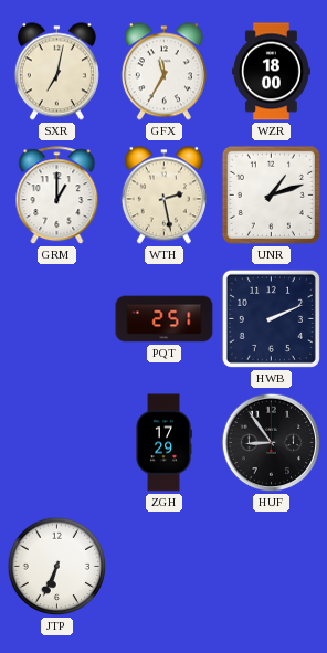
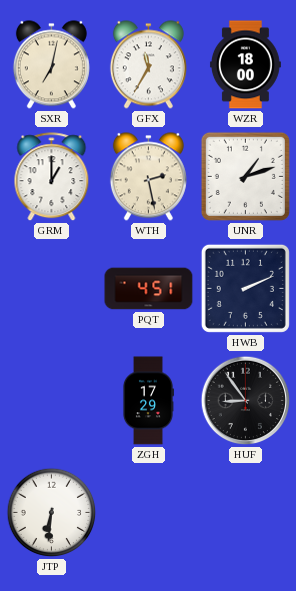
PQT: 2:51 -> 4:51 (149, 289)
JTP: 6:34 -> 6:31 (52, 513)
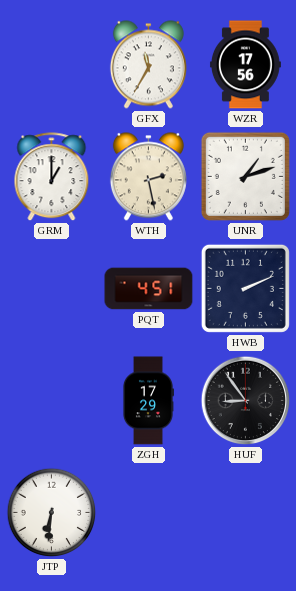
SXR: 7:02 -> none (51, 65)
WZR: 18:00 -> 17:56 (245, 65)
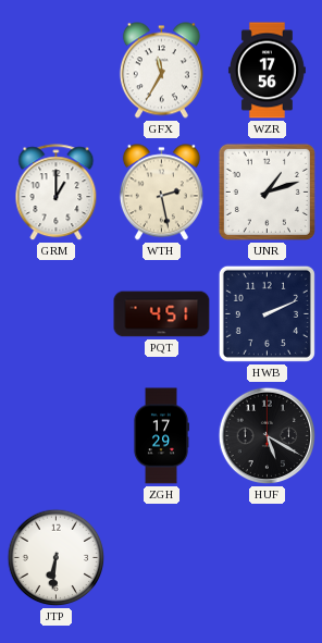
HUF: 8:54 -> 5:20 (268, 436)
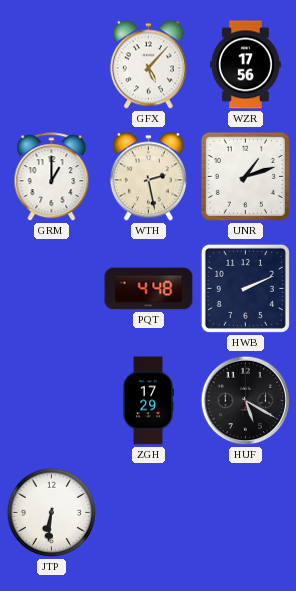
GFX: 11:35 -> 5:07 (148, 65)
PQT: 4:51 -> 4:48 (149, 289)
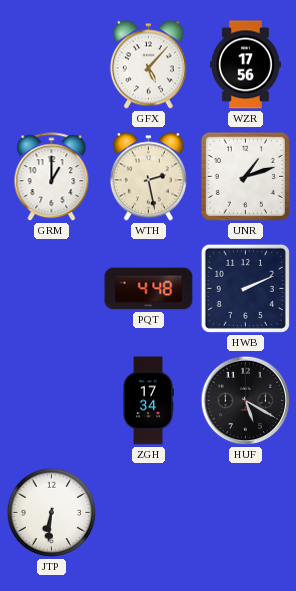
ZGH: 17:29 -> 17:34 (147, 401)
